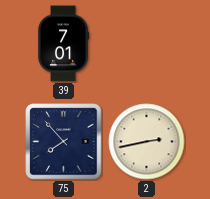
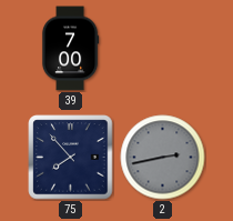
39: 7:01 -> 7:00 (70, 49)
2 dial: cream -> grey (163, 158)
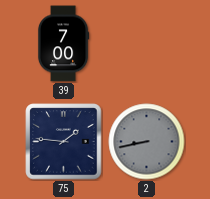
75: 7:53 -> 1:46 (64, 142)
2: 2:43 -> 8:43 (147, 142)
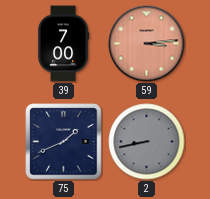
59: none -> 3:14 (147, 44)
75: 1:46 -> 1:41 (64, 142)
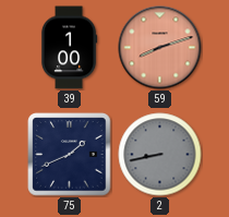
39: 7:00 -> 1:00 (69, 48)
59: 3:14 -> 8:12 (160, 48)
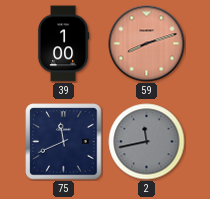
75: 1:41 -> 11:41 (64, 142)
2: 8:43 -> 11:43 (147, 142)
